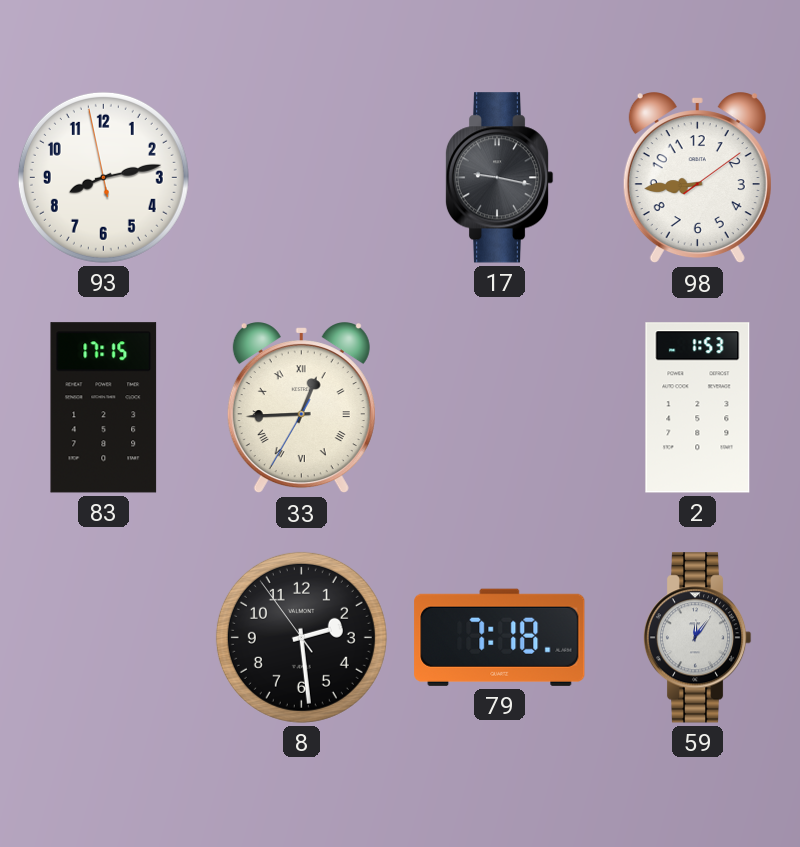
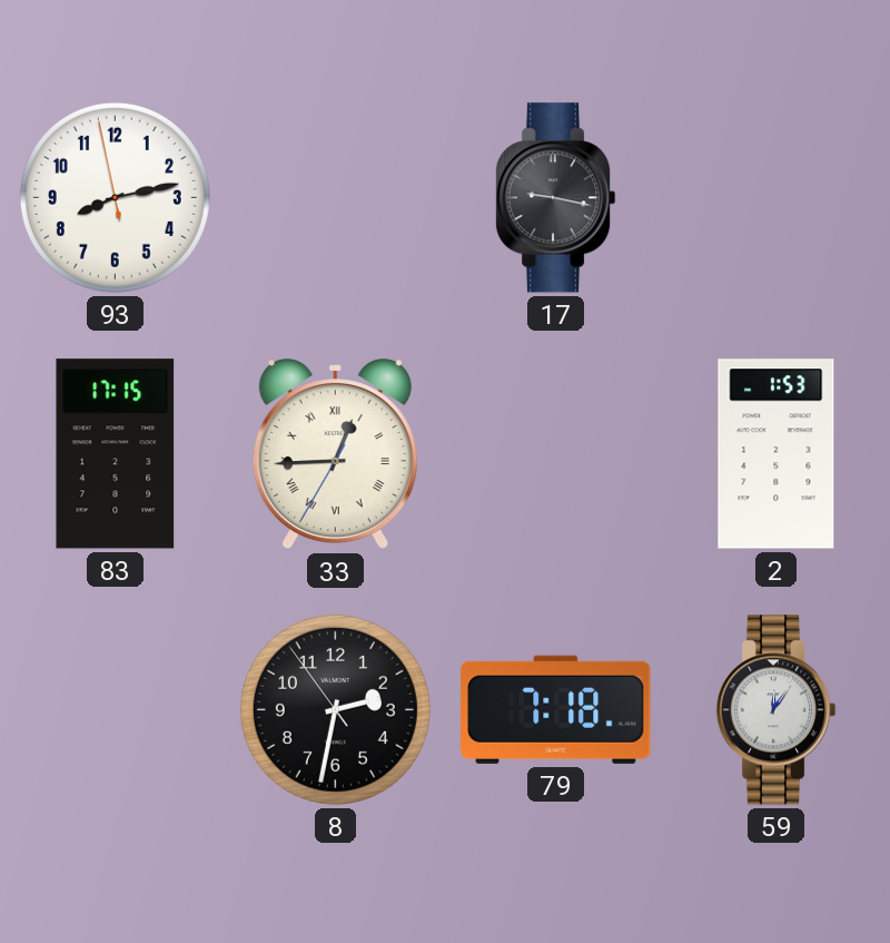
98: 8:44 -> none (697, 178)
8: 2:28 -> 2:31 (335, 709)
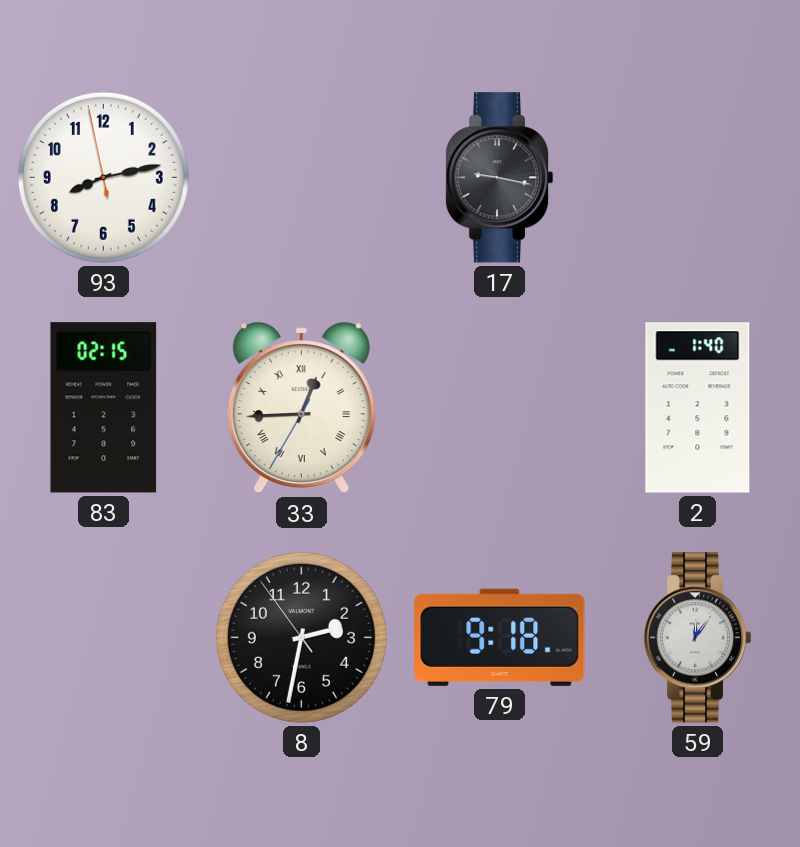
83: 17:15 -> 02:15 (104, 408)
2: 1:53 -> 1:40 (698, 408)
79: 7:18 -> 9:18 (500, 637)
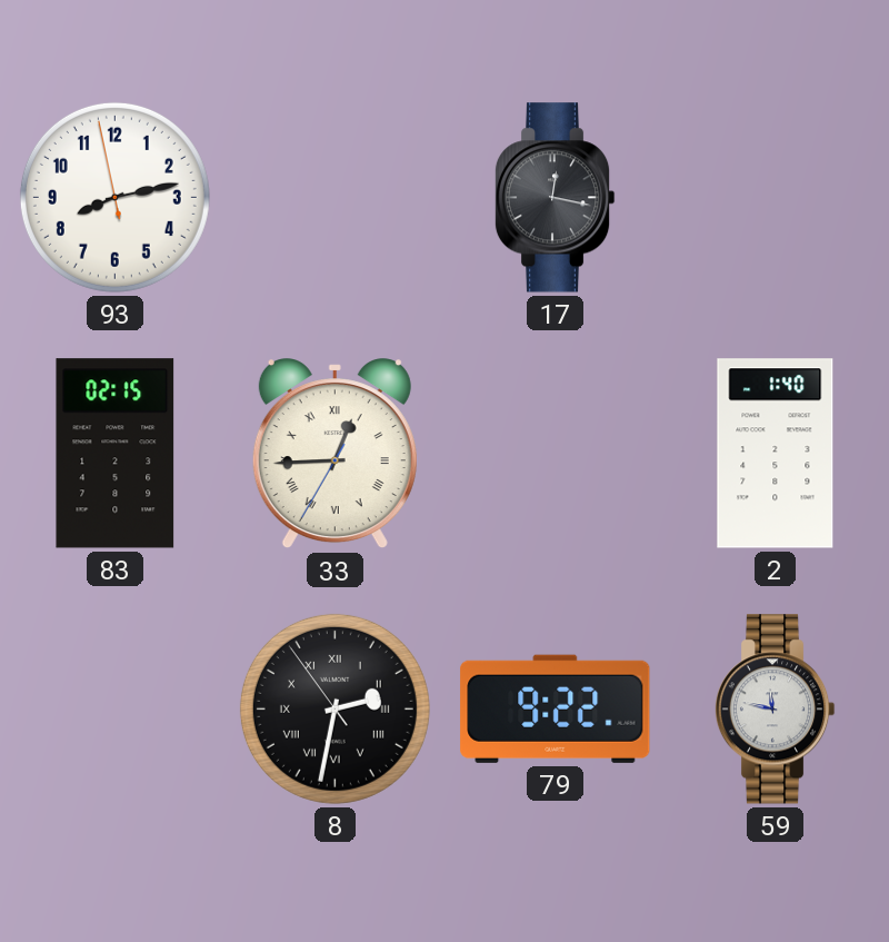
17: 9:17 -> 12:17 (555, 198)
8 numerals: Arabic -> Roman (334, 708)
79: 9:18 -> 9:22 (556, 708)
59: 12:06 -> 11:47 (775, 710)
